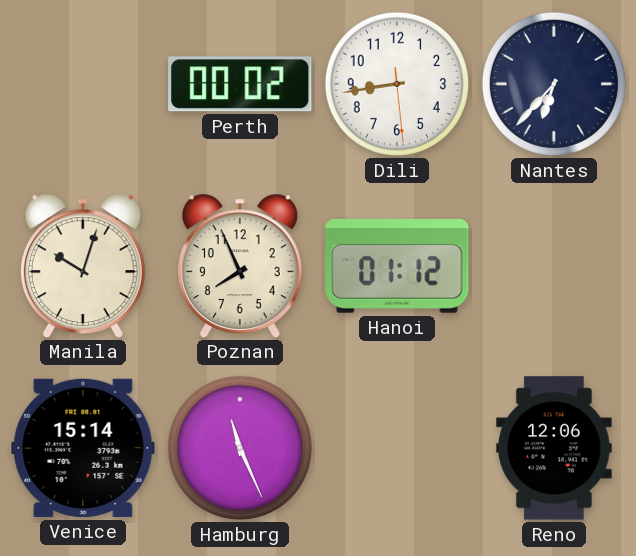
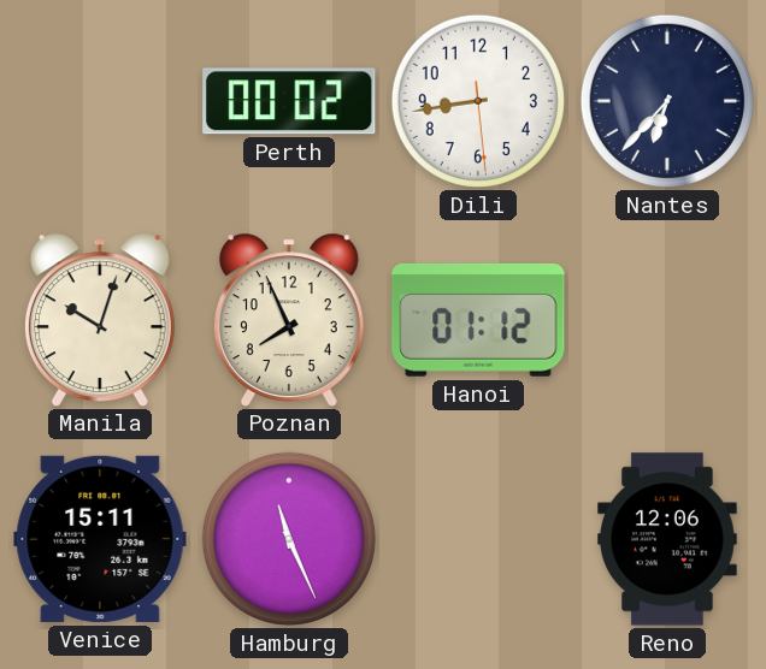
Venice: 15:14 -> 15:11 (100, 539)
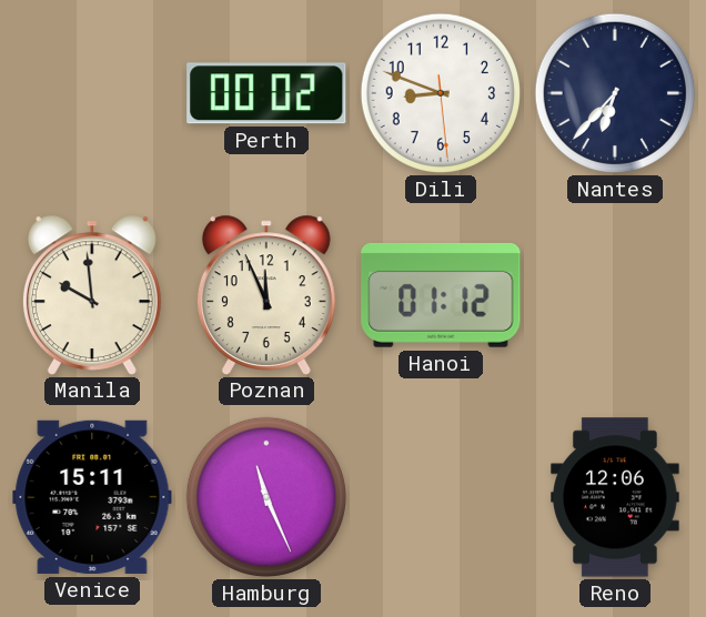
Dili: 8:43 -> 8:48 (441, 93)
Manila: 10:03 -> 9:59 (92, 294)
Poznan: 7:56 -> 11:56 (266, 294)
